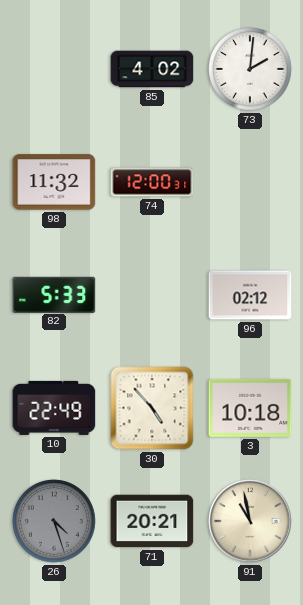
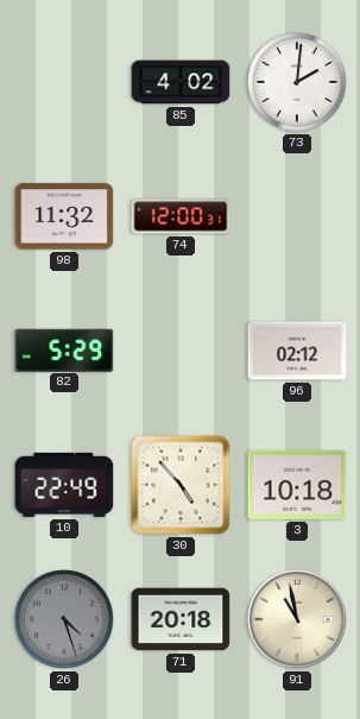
82: 5:33 -> 5:29 (64, 349)
71: 20:21 -> 20:18 (181, 619)
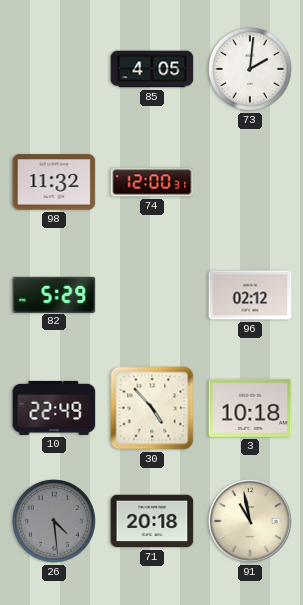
85: 4:02 -> 4:05 (152, 69)
26: 4:27 -> 4:29 (54, 521)
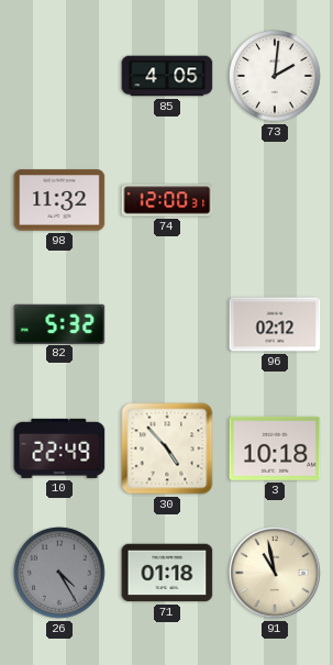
82: 5:29 -> 5:32 (59, 323)
26: 4:29 -> 4:25 (59, 573)
71: 20:18 -> 01:18 (167, 573)
